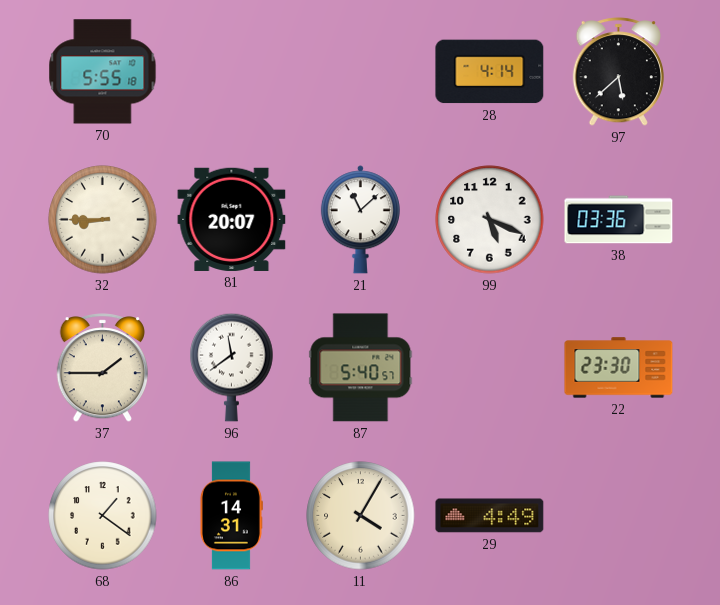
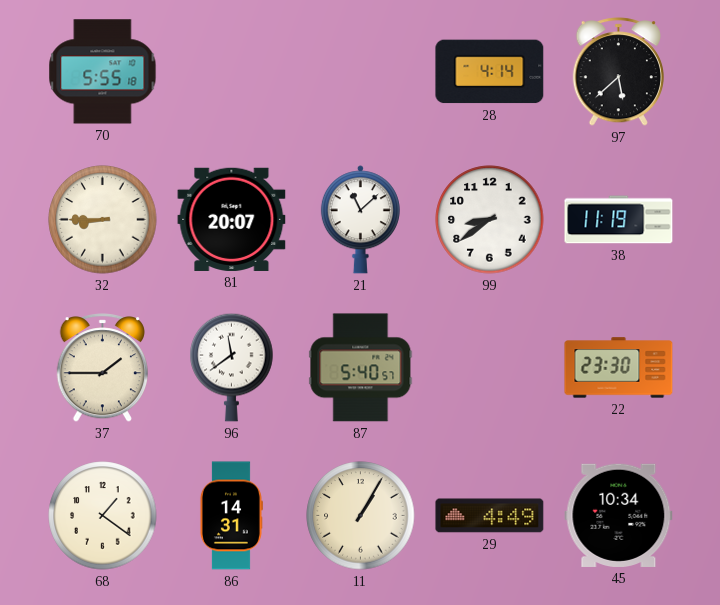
99: 5:19 -> 8:39 (490, 220)
38: 03:36 -> 11:19 (619, 220)
11: 4:05 -> 1:05 (361, 516)
45: none -> 10:34 (619, 515)
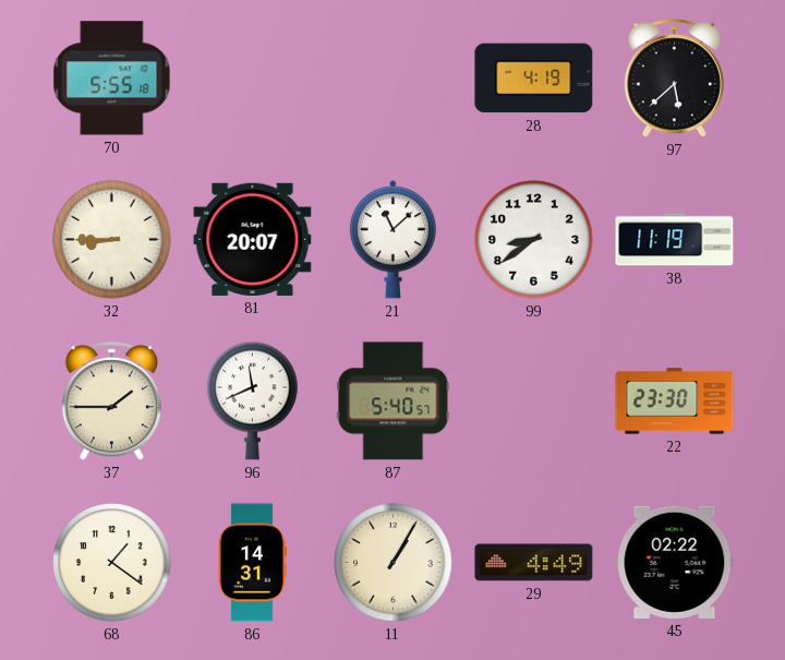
28: 4:14 -> 4:19 (534, 79)
96: 11:39 -> 11:41 (253, 400)
45: 10:34 -> 02:22 (675, 562)
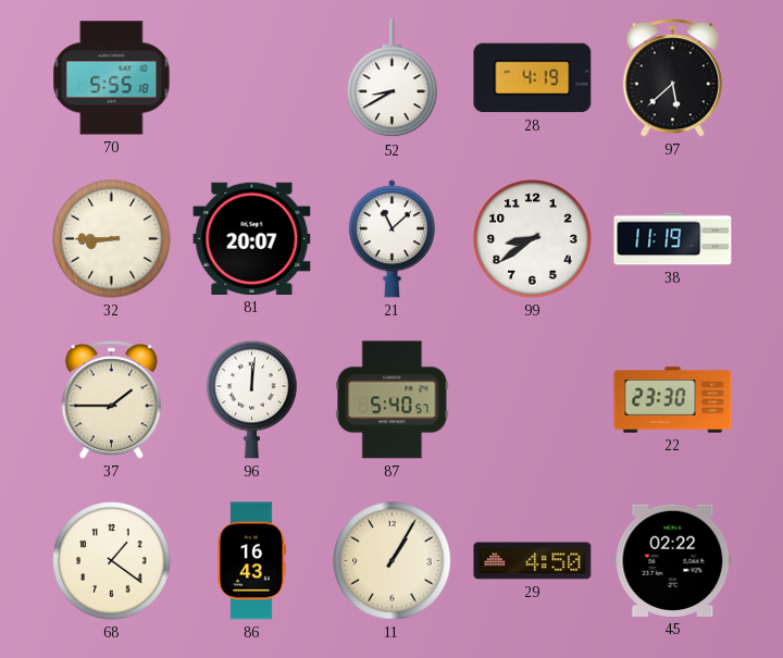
52: none -> 8:40 (393, 78)
96: 11:41 -> 12:01 (252, 399)
86: 14:31 -> 16:43 (251, 561)
29: 4:49 -> 4:50 (533, 561)
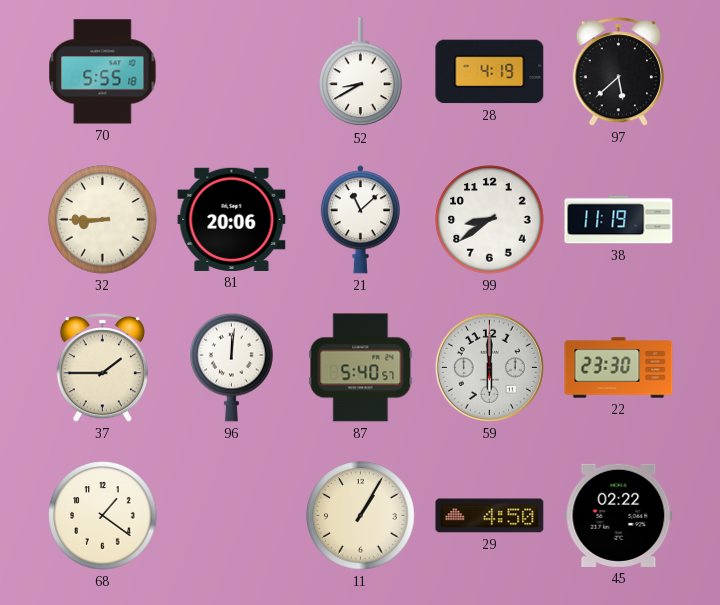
81: 20:07 -> 20:06 (232, 219)
59: none -> 6:00 (489, 367)
86: 16:43 -> none (251, 561)
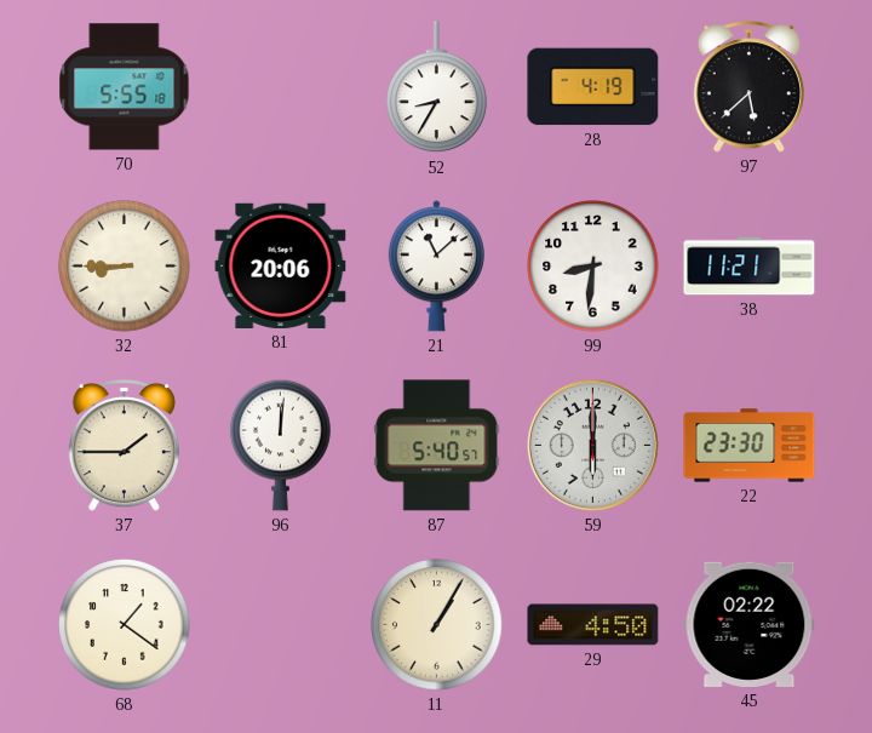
52: 8:40 -> 8:35 (437, 87)
99: 8:39 -> 8:31 (593, 267)
38: 11:19 -> 11:21 (750, 267)
